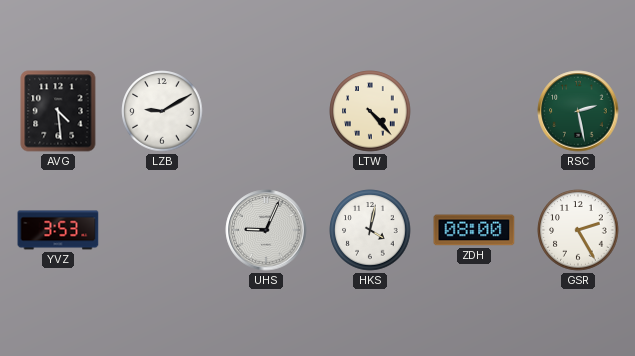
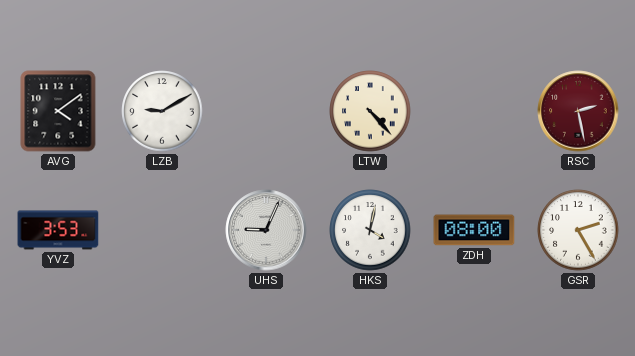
AVG: 4:29 -> 4:09 (58, 111)
RSC dial: green -> burgundy (578, 111)
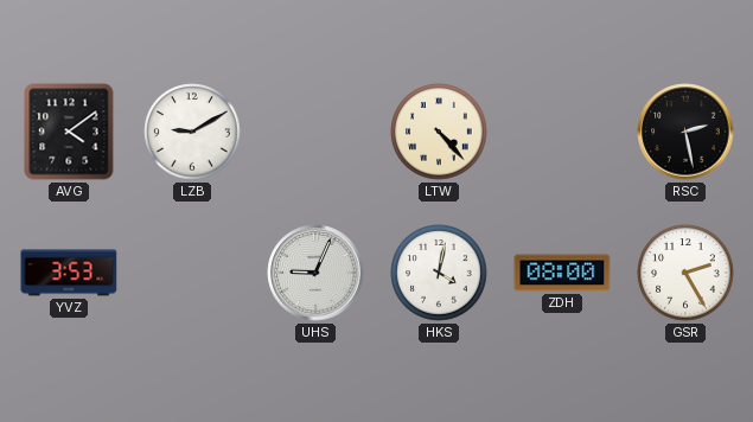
RSC dial: burgundy -> black (685, 132)
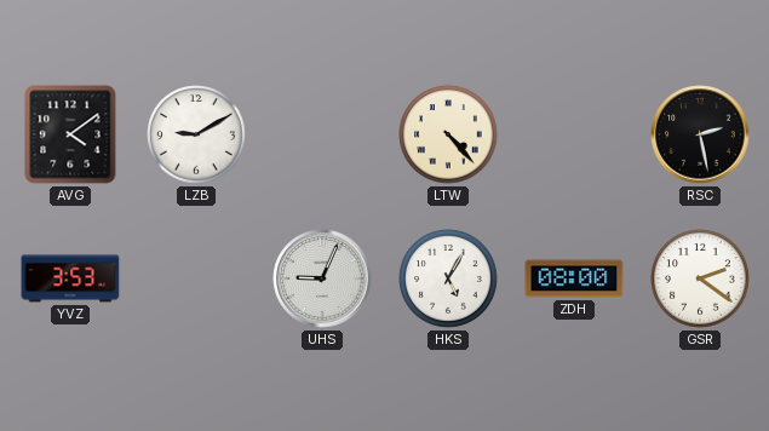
HKS: 4:02 -> 5:05 (448, 278)
GSR: 2:25 -> 2:21 (700, 278)
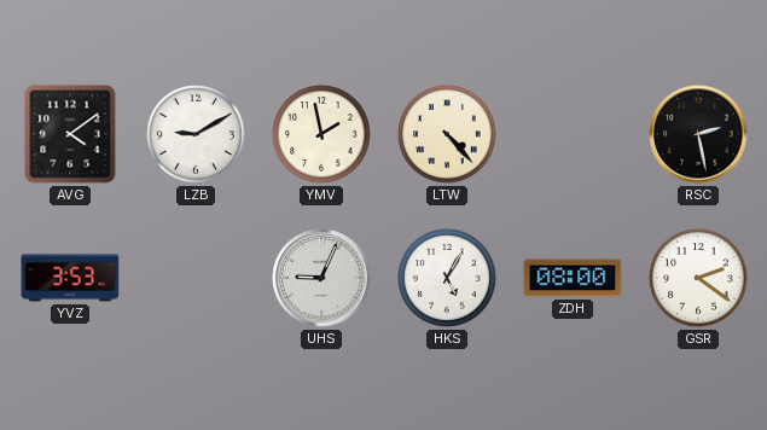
YMV: none -> 1:58 (321, 134)
